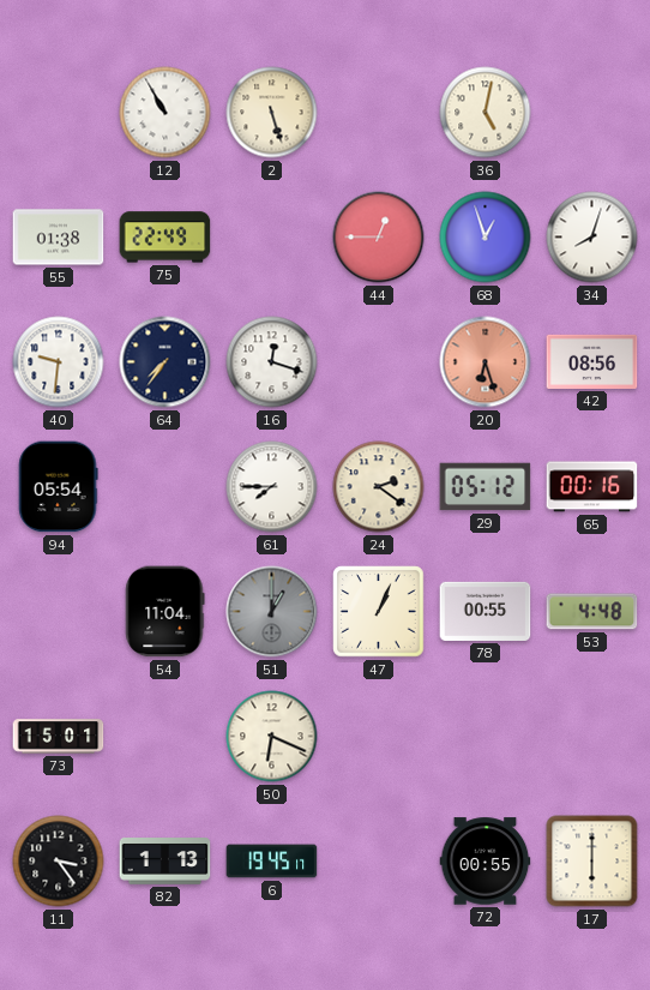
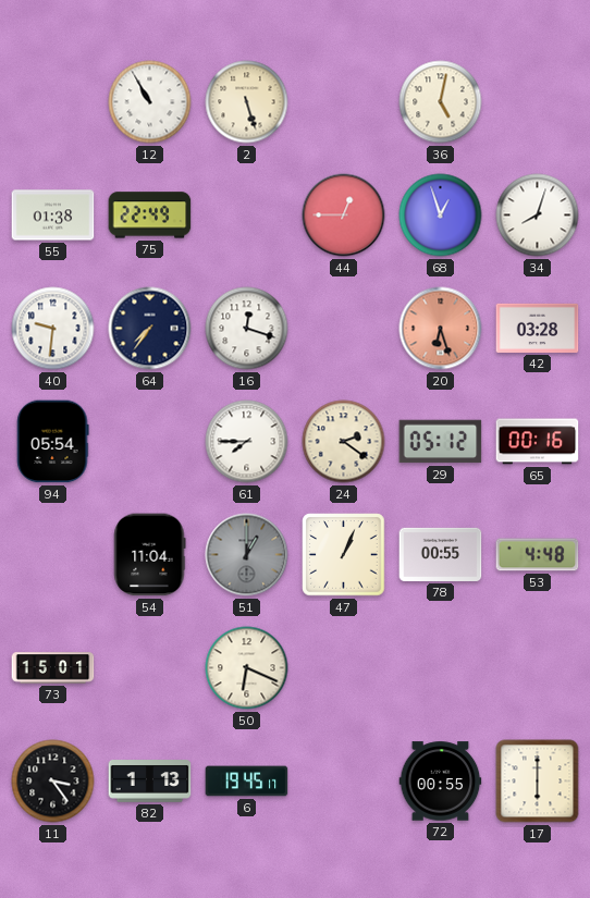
42: 08:56 -> 03:28 (538, 328)
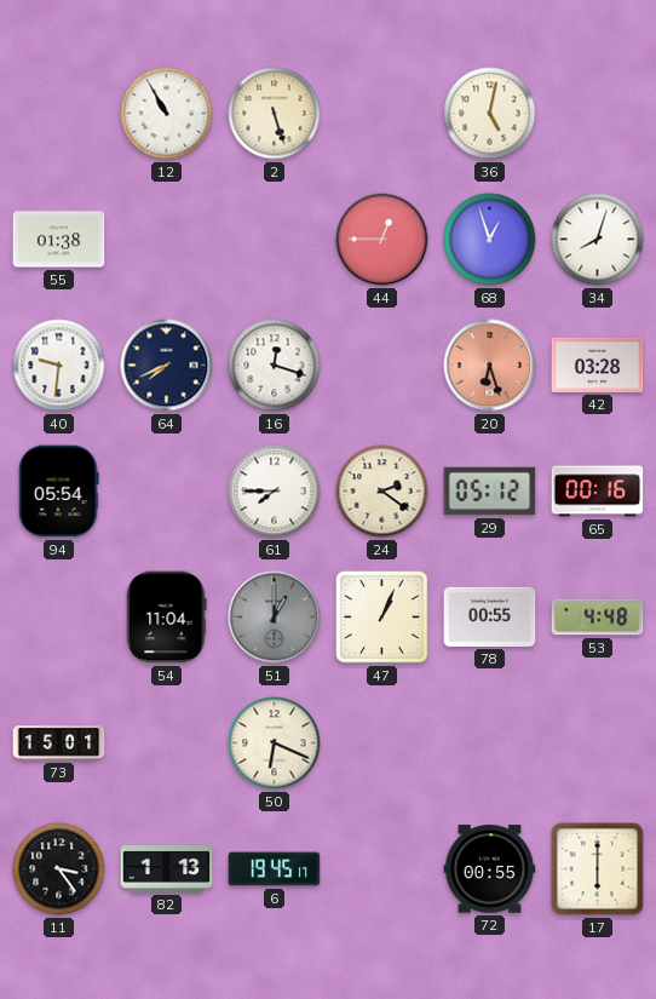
75: 22:49 -> none (150, 216)
64: 7:36 -> 7:41 (167, 366)
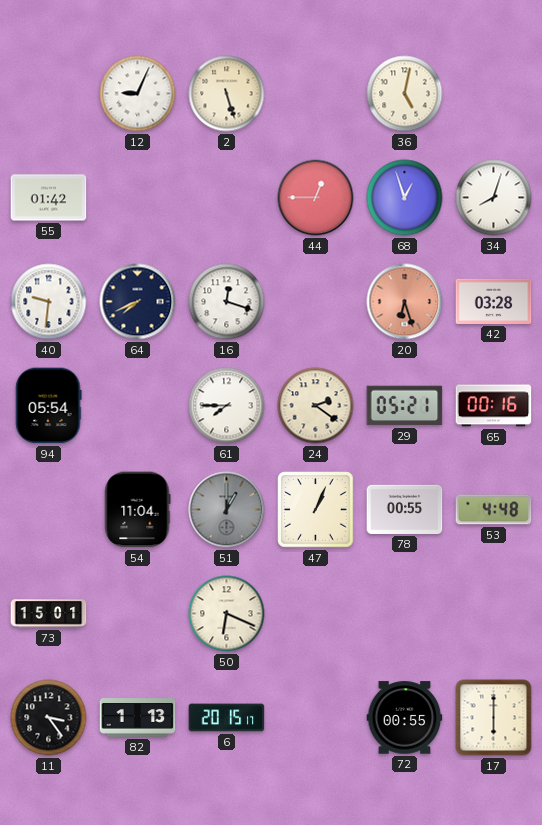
12: 10:55 -> 9:04 (138, 94)
55: 01:38 -> 01:42 (49, 198)
29: 05:12 -> 05:21 (405, 406)
6: 19:45 -> 20:15 (227, 718)
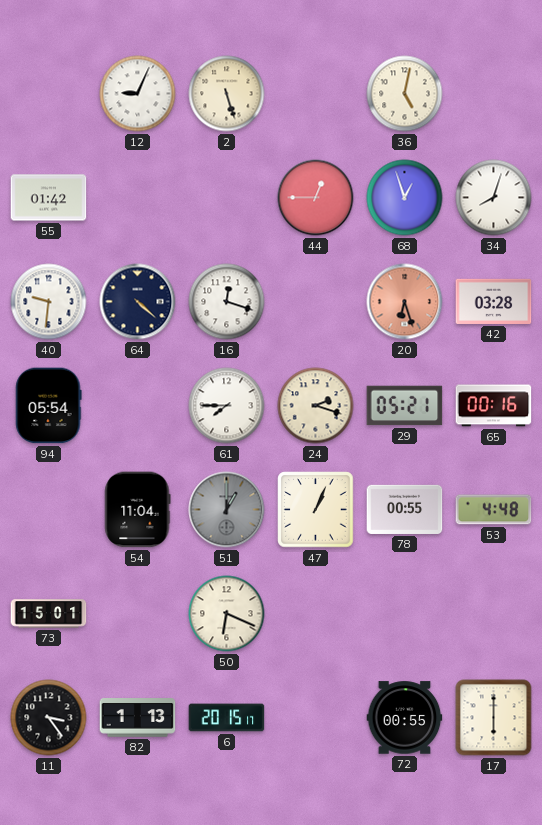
64: 7:41 -> 4:22 (138, 302)
24: 2:21 -> 2:18 (316, 406)
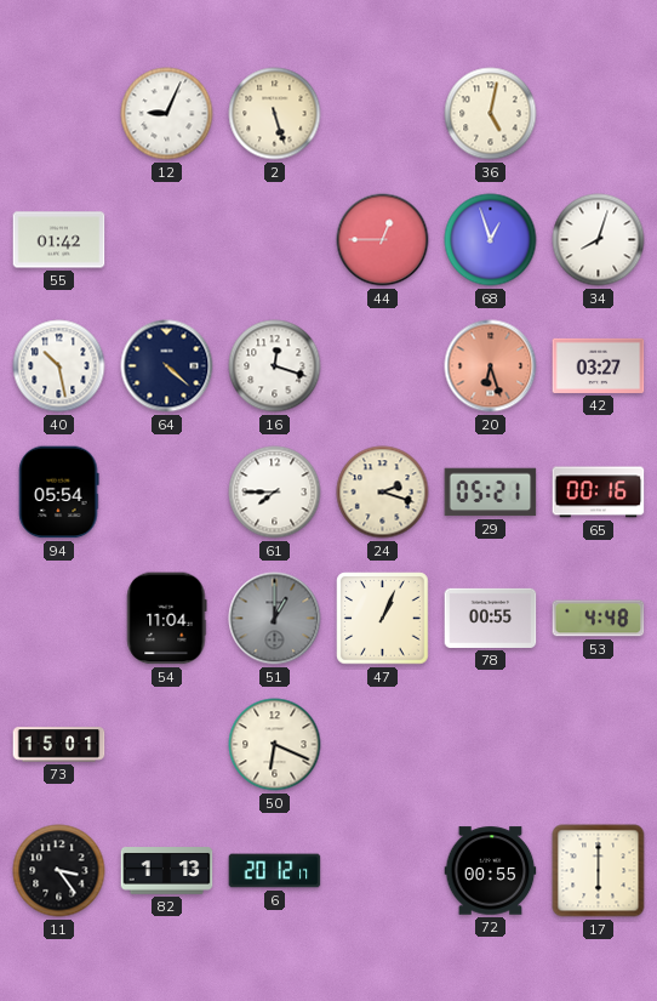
40: 9:31 -> 10:28 (59, 366)
42: 03:28 -> 03:27 (599, 365)
6: 20:15 -> 20:12 (275, 871)
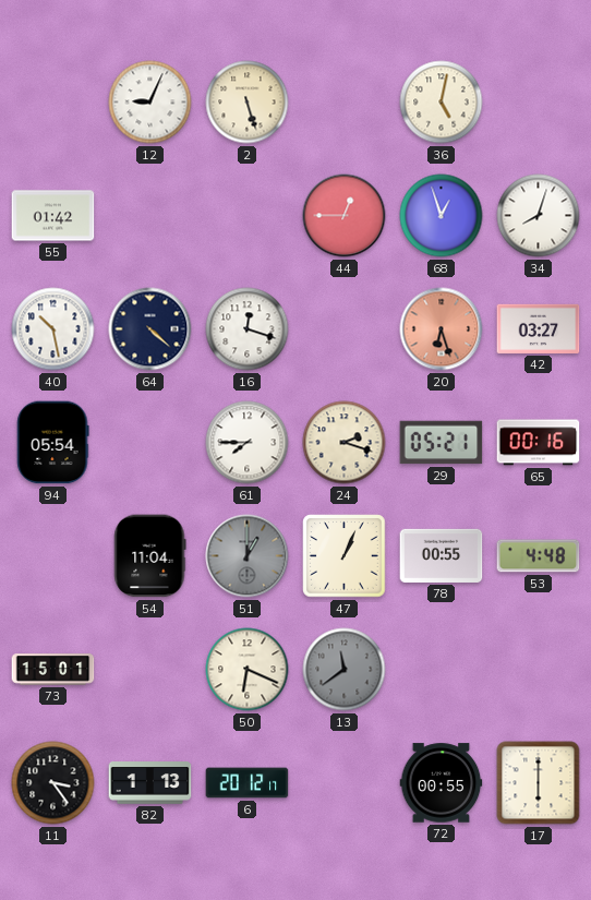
13: none -> 11:39 (345, 670)
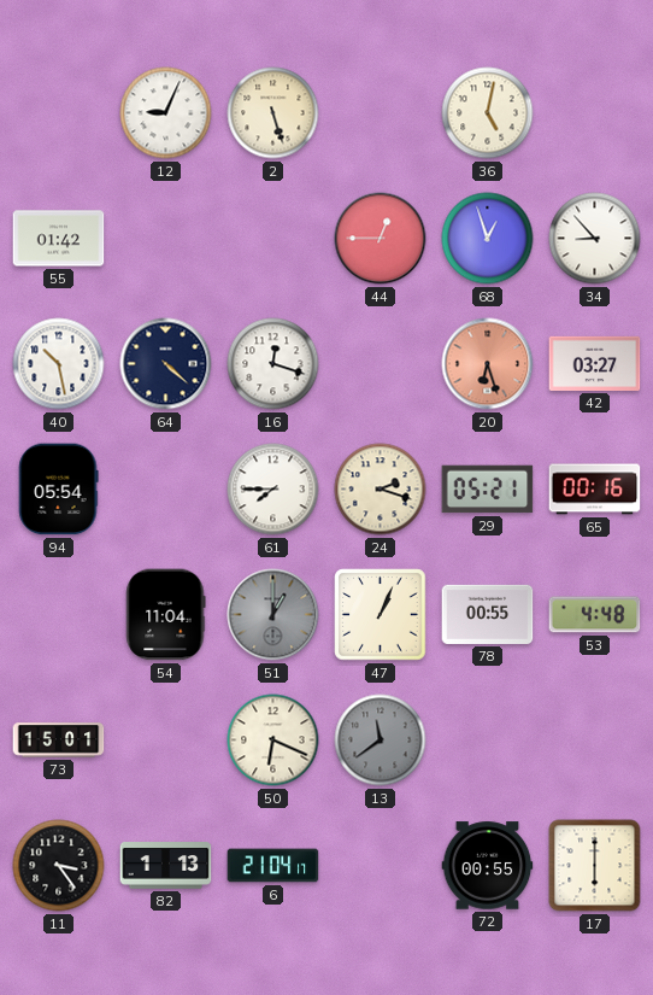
34: 8:03 -> 8:53 (595, 239)
6: 20:12 -> 21:04 (273, 866)
